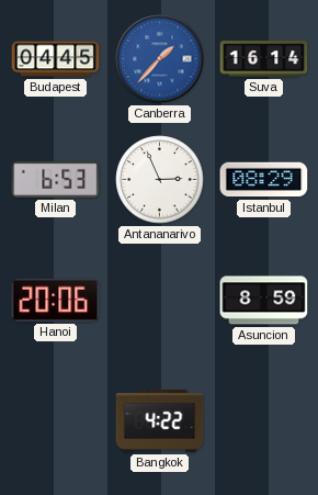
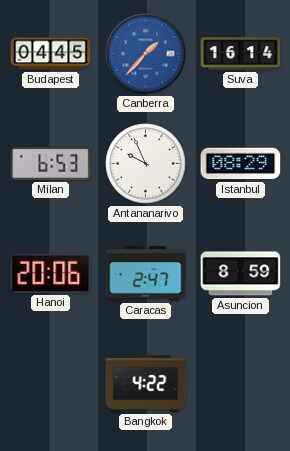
Antananarivo: 2:56 -> 9:56 (146, 164)
Caracas: none -> 2:47 (146, 274)
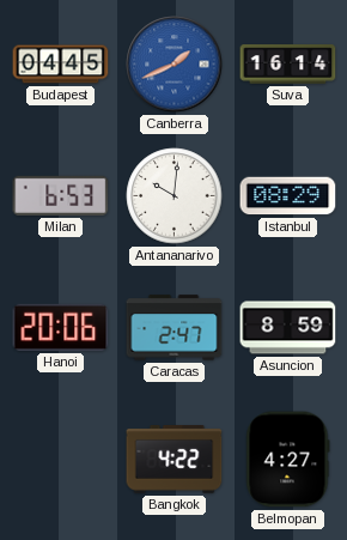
Canberra: 1:37 -> 1:41 (175, 65)
Antananarivo: 9:56 -> 10:01 (175, 196)
Belmopan: none -> 4:27 (288, 460)
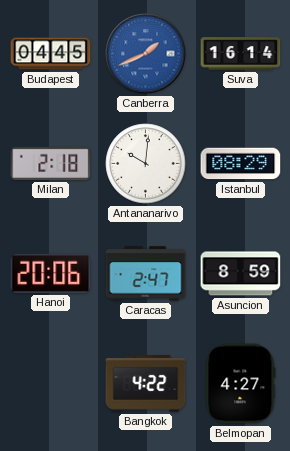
Milan: 6:53 -> 2:18 (51, 163)
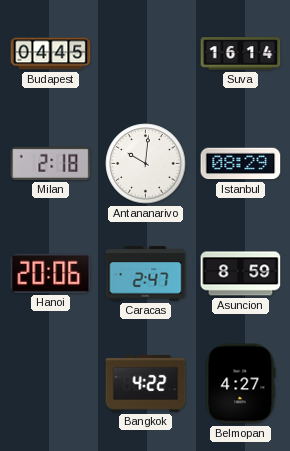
Canberra: 1:41 -> none (146, 54)
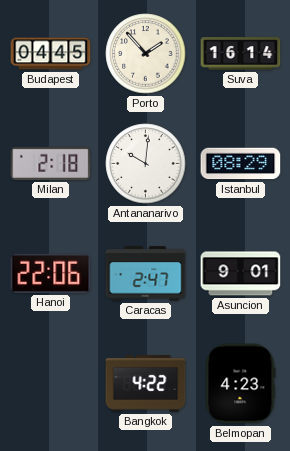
Porto: none -> 1:53 (146, 54)
Hanoi: 20:06 -> 22:06 (51, 273)
Asuncion: 8:59 -> 9:01 (241, 274)
Belmopan: 4:27 -> 4:23 (241, 384)
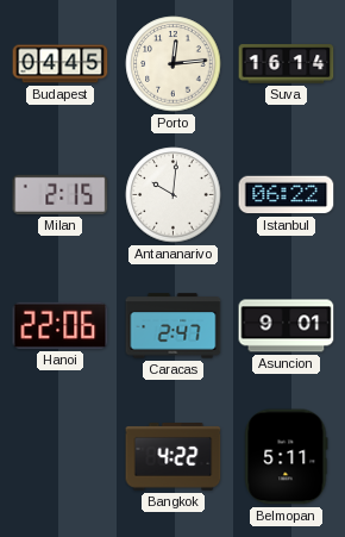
Porto: 1:53 -> 12:14 (174, 64)
Milan: 2:18 -> 2:15 (61, 194)
Istanbul: 08:29 -> 06:22 (287, 195)
Belmopan: 4:23 -> 5:11 (287, 457)
